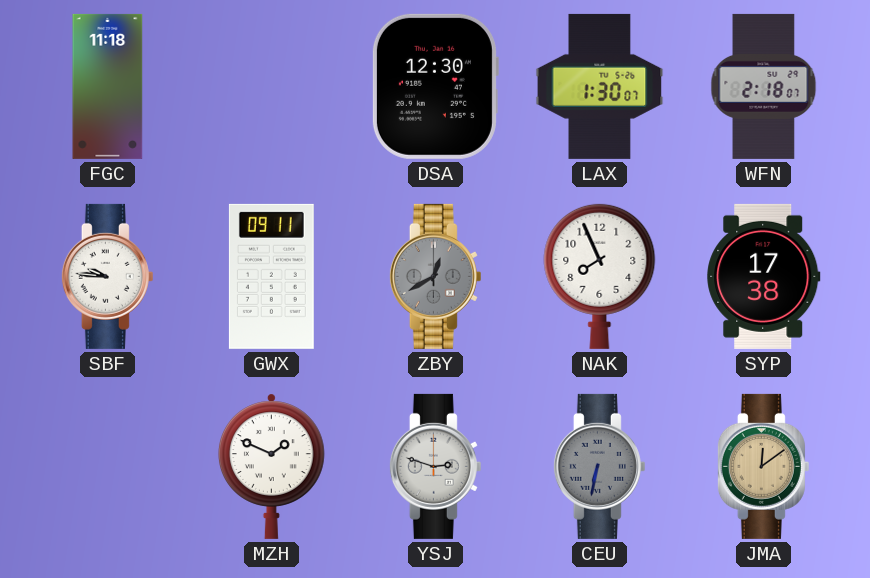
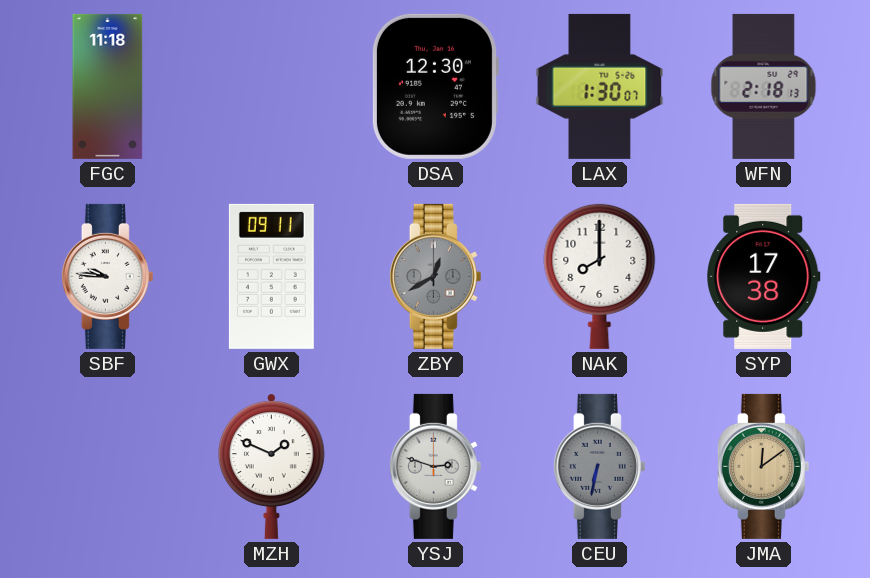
WFN: 2:18:07 -> 2:18:13 (764, 86)
NAK: 7:56 -> 8:00 (600, 276)
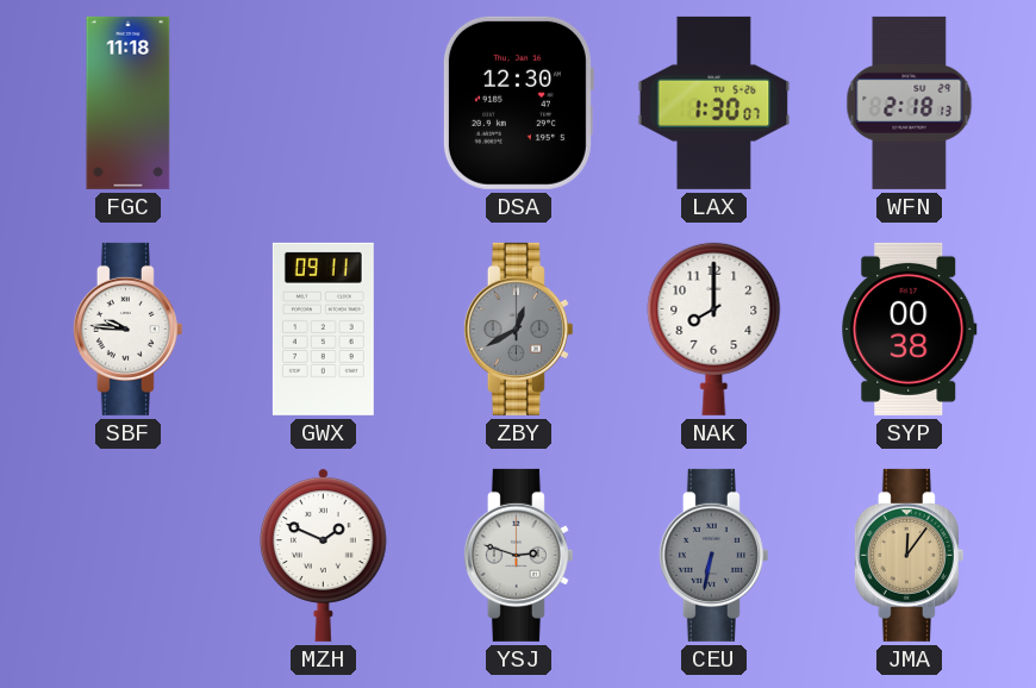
SYP: 17:38 -> 00:38 (910, 329)
JMA: 12:09 -> 12:06 (909, 555)
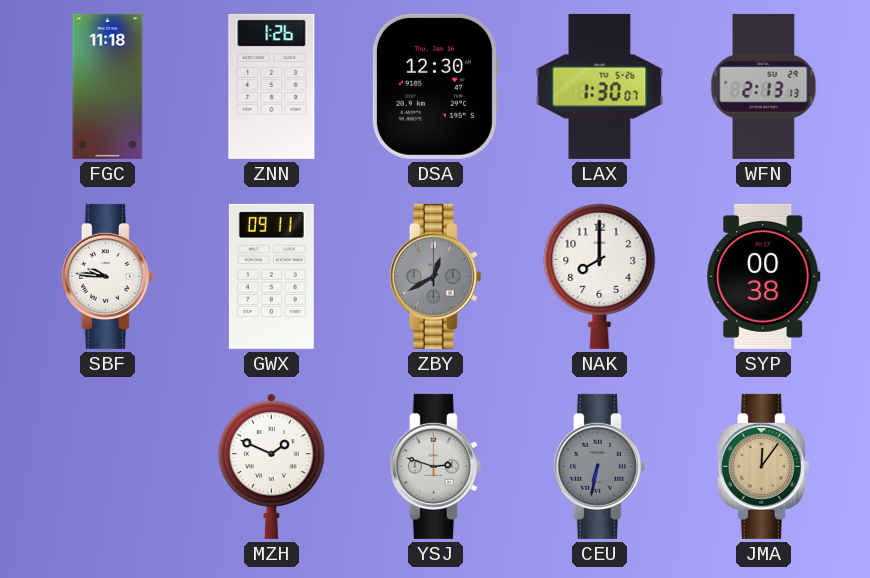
ZNN: none -> 1:26 (272, 86)
WFN: 2:18 -> 2:13 (764, 86)
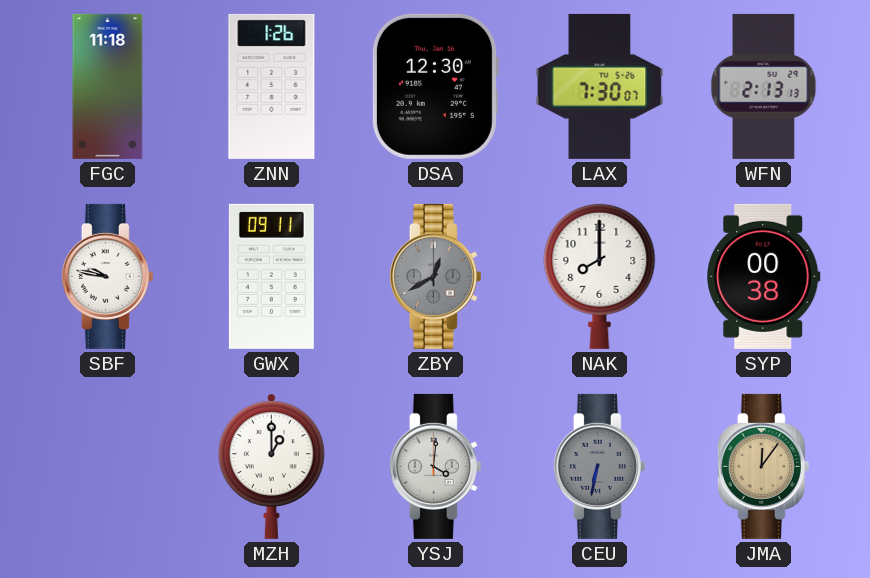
LAX: 1:30 -> 7:30 (600, 86)
SBF: 9:46 -> 9:47 (107, 276)
MZH: 1:49 -> 1:00 (271, 466)
YSJ: 2:48 -> 4:01 (435, 466)
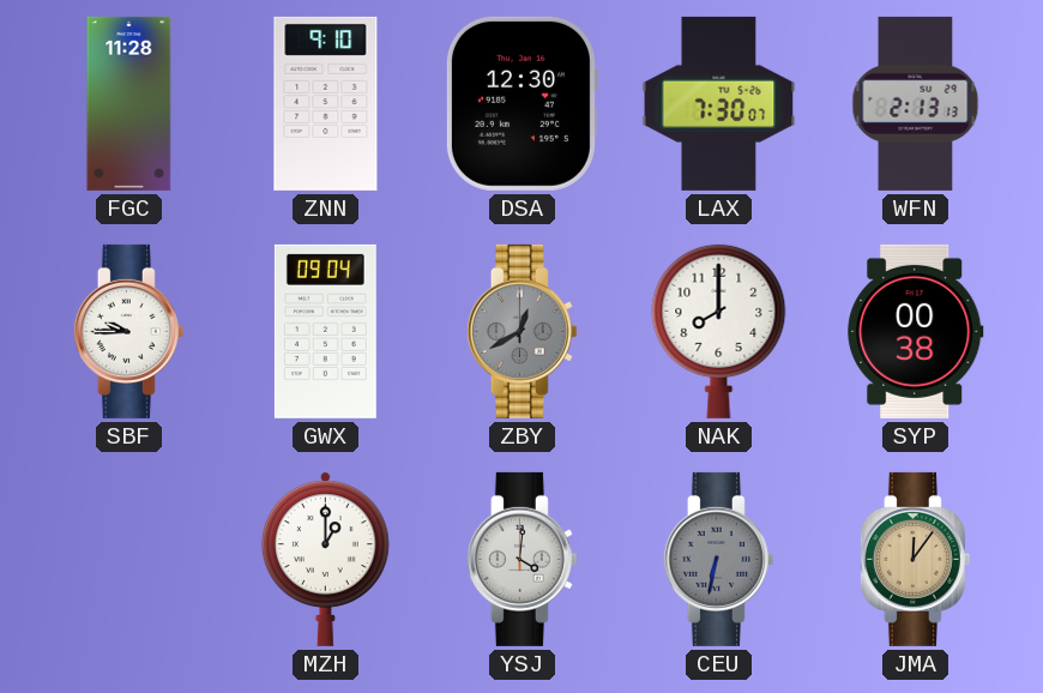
FGC: 11:18 -> 11:28 (129, 103)
ZNN: 1:26 -> 9:10 (326, 103)
SBF: 9:47 -> 9:45 (128, 331)
GWX: 09:11 -> 09:04 (325, 331)
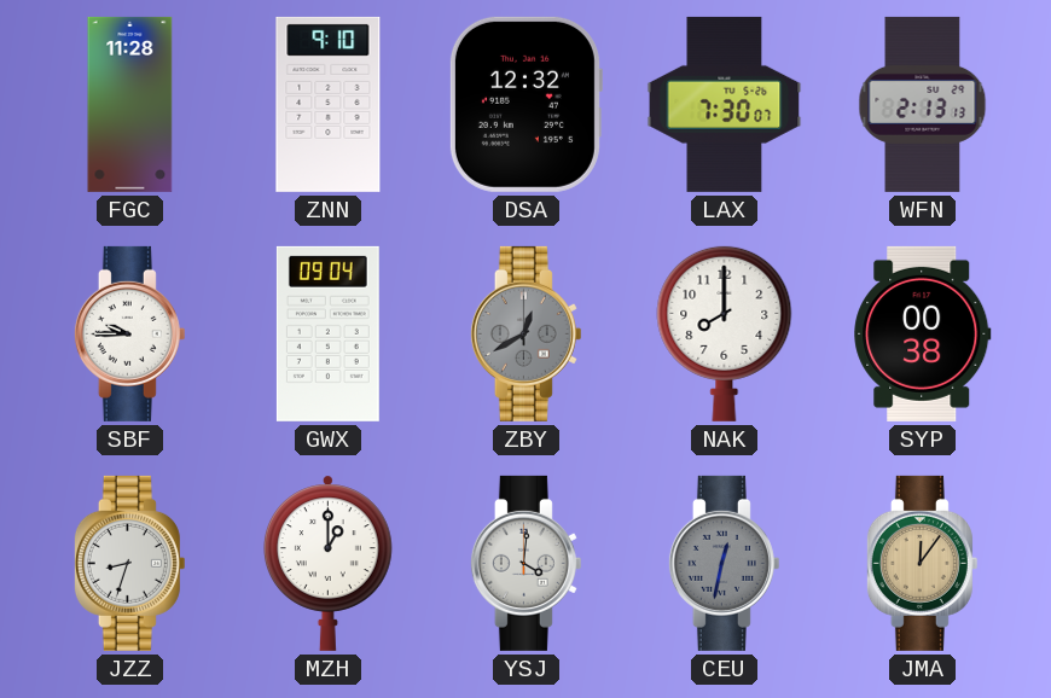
DSA: 12:30 -> 12:32 (525, 104)
JZZ: none -> 8:33 (129, 563)
CEU: 6:32 -> 12:32 (724, 563)
